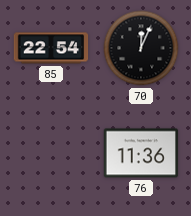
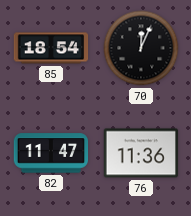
85: 22:54 -> 18:54 (51, 48)
82: none -> 11:47 (51, 153)
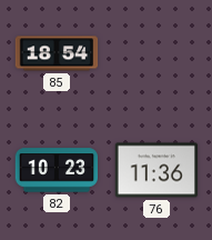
70: 12:04 -> none (141, 48)
82: 11:47 -> 10:23 (57, 170)
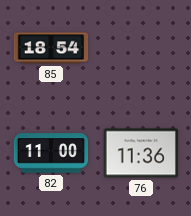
82: 10:23 -> 11:00 (51, 153)
